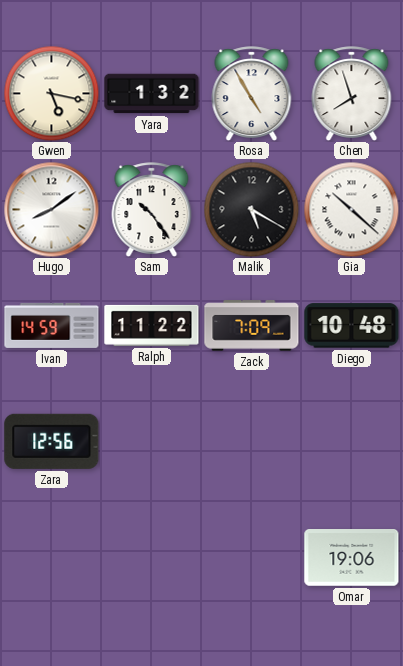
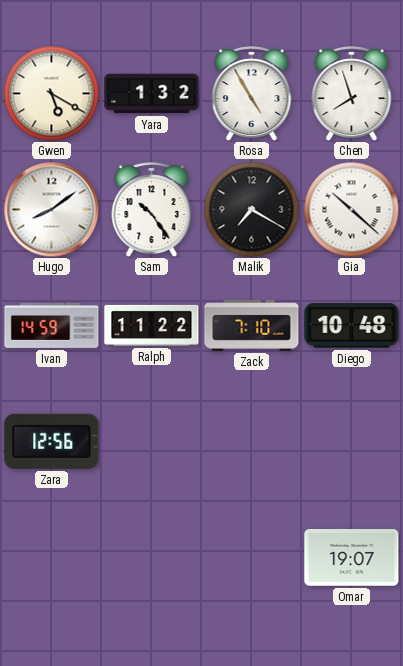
Gwen: 5:17 -> 5:20 (51, 93)
Malik: 5:20 -> 7:20 (251, 209)
Zack: 7:09 -> 7:10 (252, 326)
Omar: 19:06 -> 19:07 (352, 558)
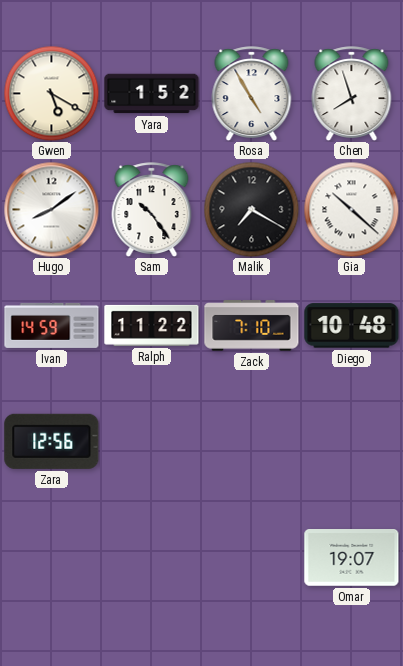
Yara: 1:32 -> 1:52 (152, 94)
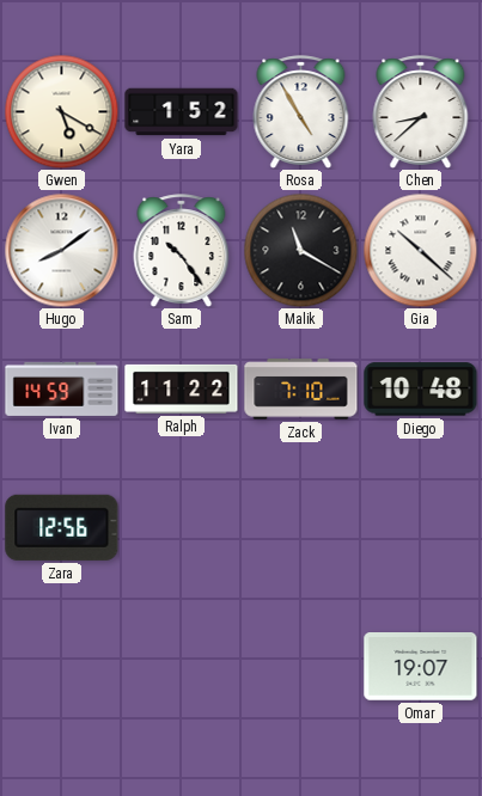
Chen: 7:57 -> 8:38 (421, 111)
Malik: 7:20 -> 11:20 (300, 250)
